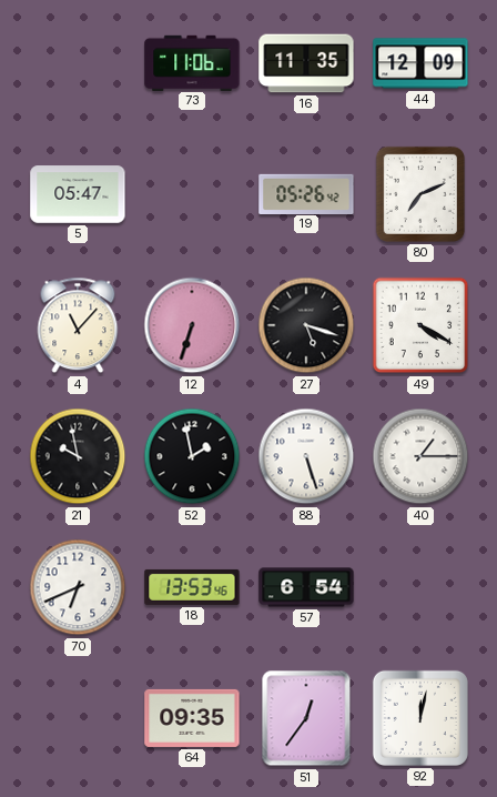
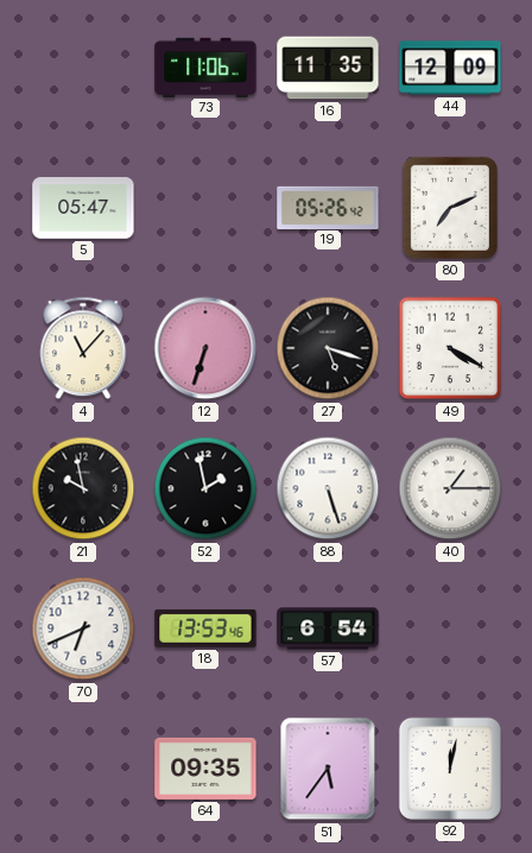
51: 12:36 -> 5:36 (328, 769)
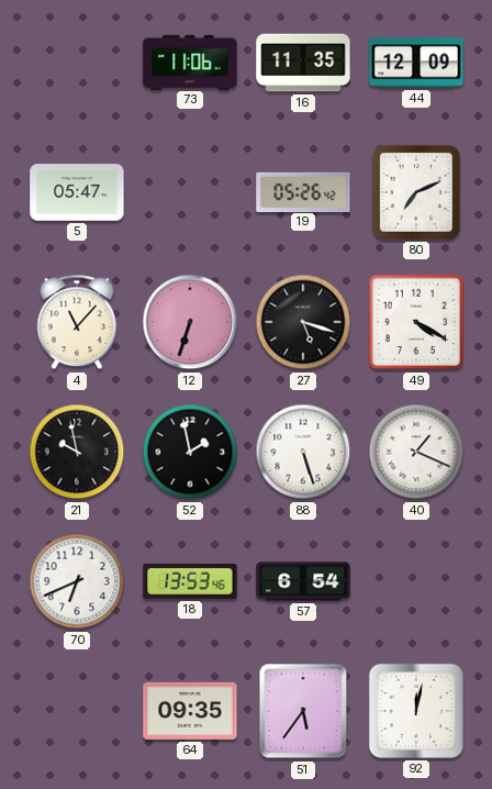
40: 1:15 -> 1:19 (416, 452)
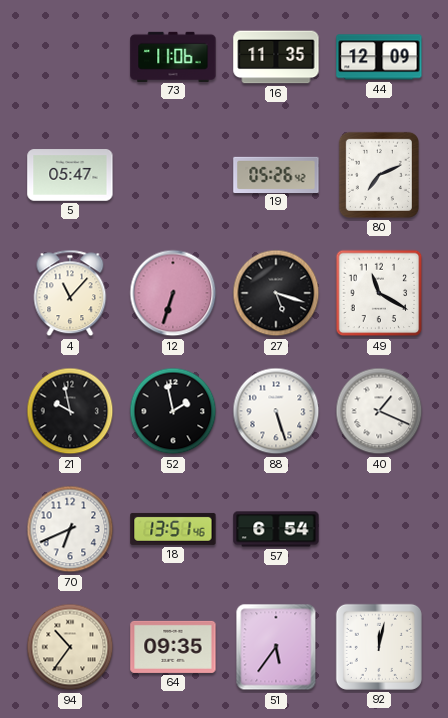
49: 4:20 -> 11:20 (379, 293)
18: 13:53 -> 13:51 (173, 529)
94: none -> 10:36 (70, 647)
